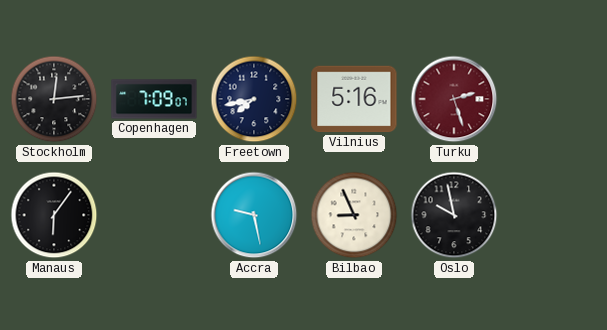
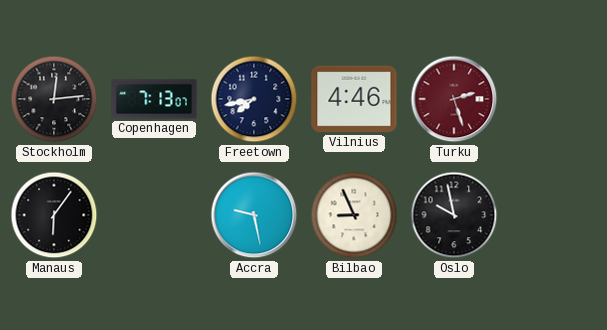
Copenhagen: 7:09 -> 7:13 (154, 99)
Vilnius: 5:16 -> 4:46 (354, 99)
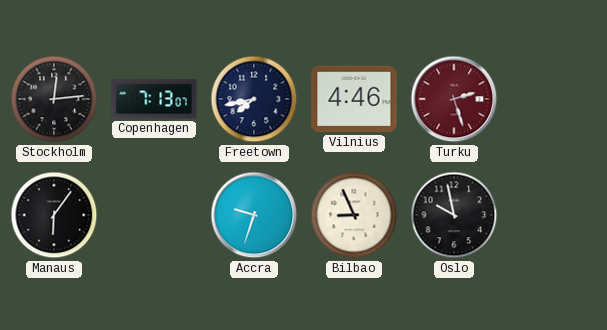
Accra: 9:28 -> 9:33 (254, 215)
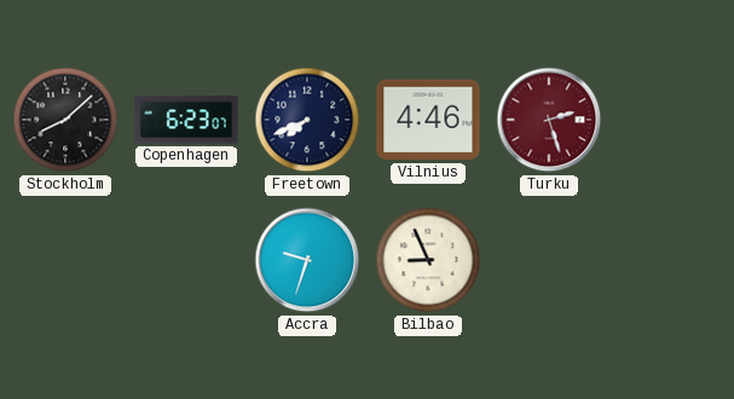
Stockholm: 12:14 -> 8:08 (65, 120)
Copenhagen: 7:13 -> 6:23 (186, 120)
Freetown: 7:43 -> 7:41 (307, 120)
Manaus: 6:06 -> none (54, 215)
Oslo: 9:58 -> none (454, 215)
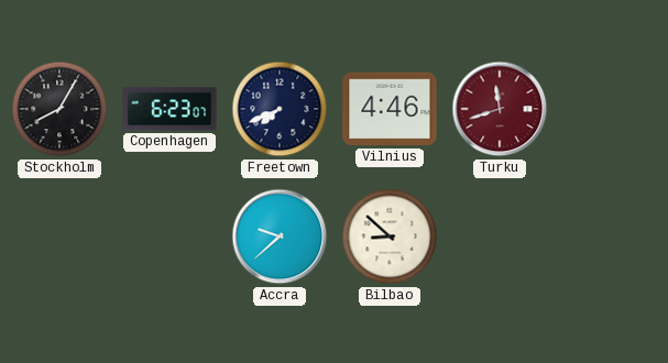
Stockholm: 8:08 -> 8:05 (59, 109)
Turku: 2:27 -> 11:42 (500, 109)
Accra: 9:33 -> 9:38 (280, 237)
Bilbao: 8:56 -> 8:52 (390, 237)
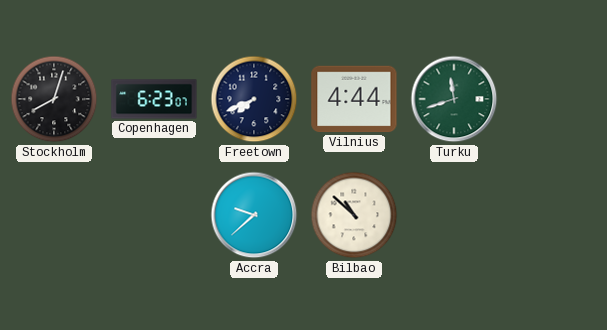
Stockholm: 8:05 -> 8:03 (54, 99)
Vilnius: 4:46 -> 4:44 (354, 99)
Turku dial: burgundy -> green (454, 99)
Bilbao: 8:52 -> 10:52 (354, 215)
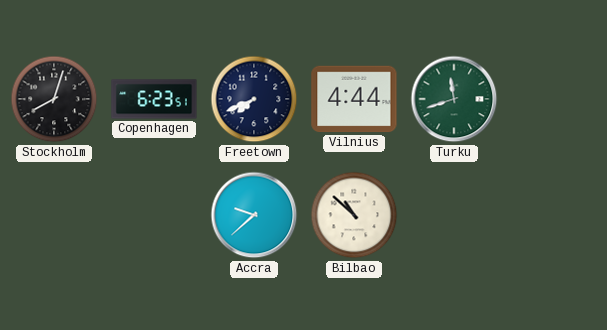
Copenhagen: 6:23:07 -> 6:23:51 (154, 99)
